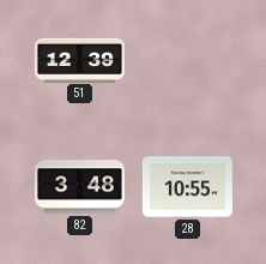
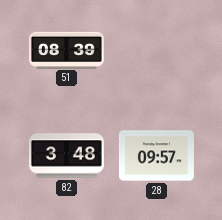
51: 12:39 -> 08:39 (66, 50)
28: 10:55 -> 09:57 (156, 156)
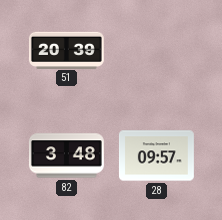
51: 08:39 -> 20:39 (66, 50)
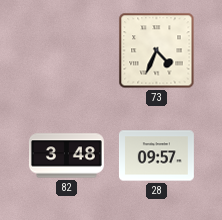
51: 20:39 -> none (66, 50)
73: none -> 4:34 (157, 51)
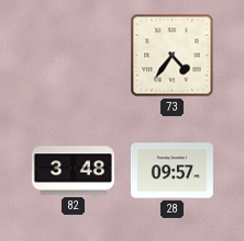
73: 4:34 -> 4:36 (173, 56)
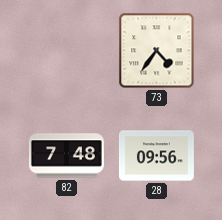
82: 3:48 -> 7:48 (66, 156)
28: 09:57 -> 09:56 (156, 156)
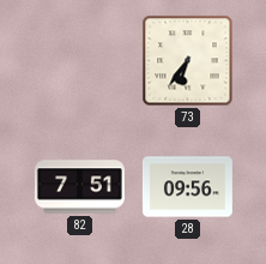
73: 4:36 -> 6:36 (188, 61)
82: 7:48 -> 7:51 (79, 187)
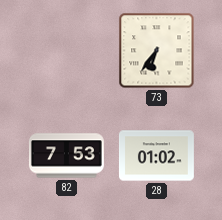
82: 7:51 -> 7:53 (66, 156)
28: 09:56 -> 01:02 (156, 156)
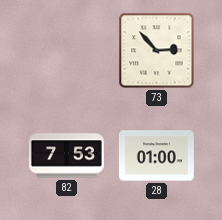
73: 6:36 -> 2:53 (157, 51)
28: 01:02 -> 01:00 (156, 156)
